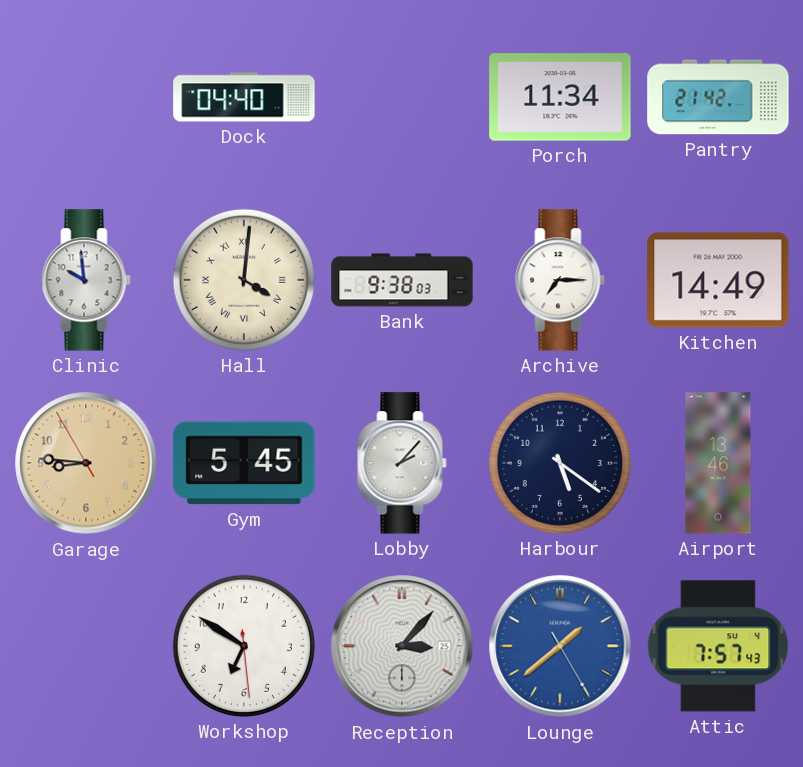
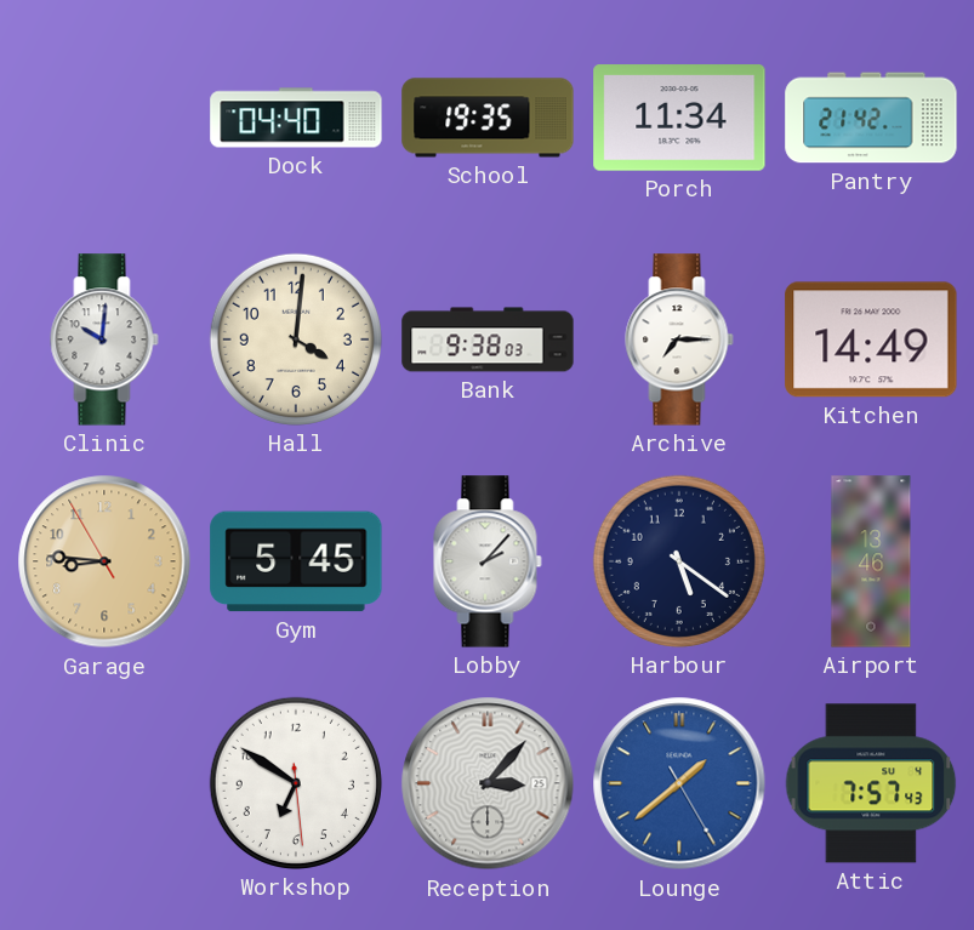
School: none -> 19:35 (488, 118)
Clinic: 9:59 -> 10:01 (104, 340)
Hall numerals: Roman -> Arabic (296, 340)
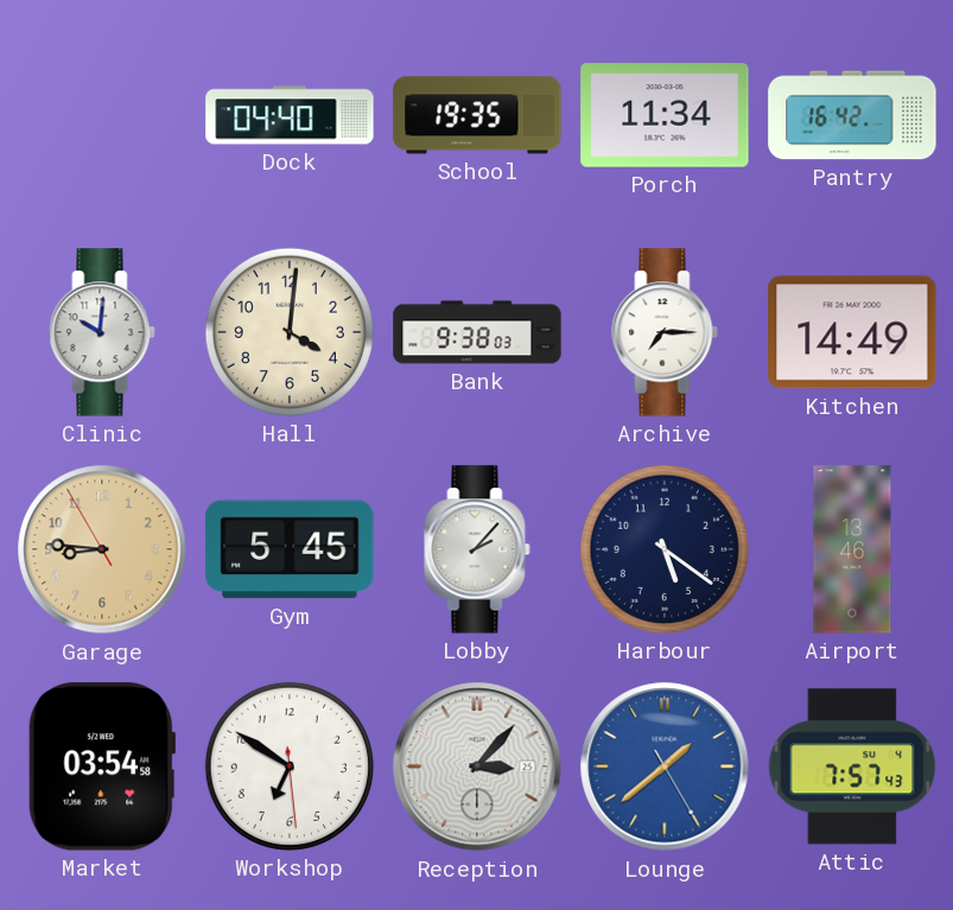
Pantry: 21:42 -> 16:42 (852, 115)
Market: none -> 03:54 (102, 766)
